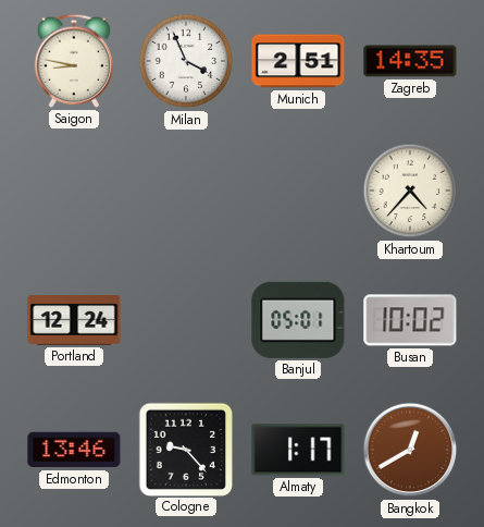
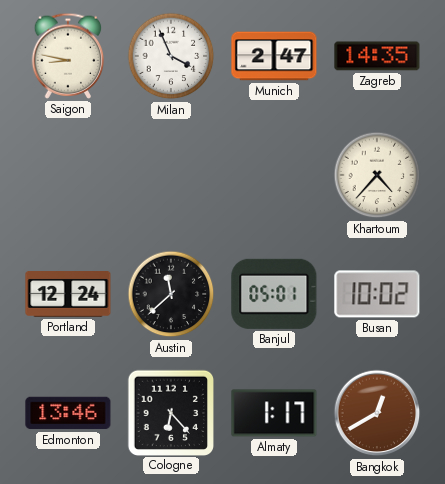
Munich: 2:51 -> 2:47 (274, 56)
Austin: none -> 11:38 (171, 294)
Cologne: 9:23 -> 6:23 (170, 412)
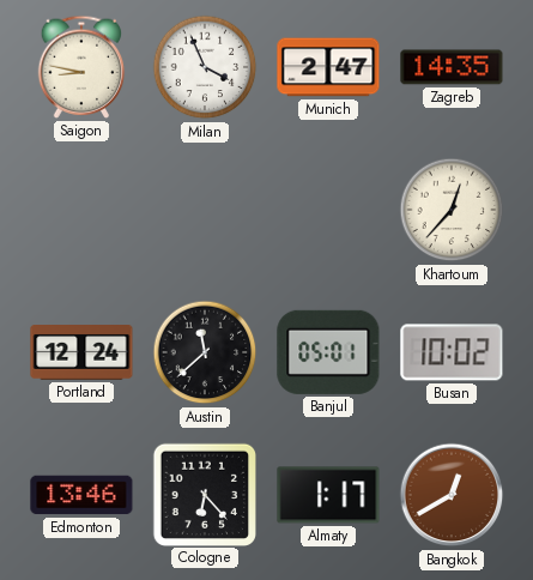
Khartoum: 4:37 -> 12:37 (452, 210)
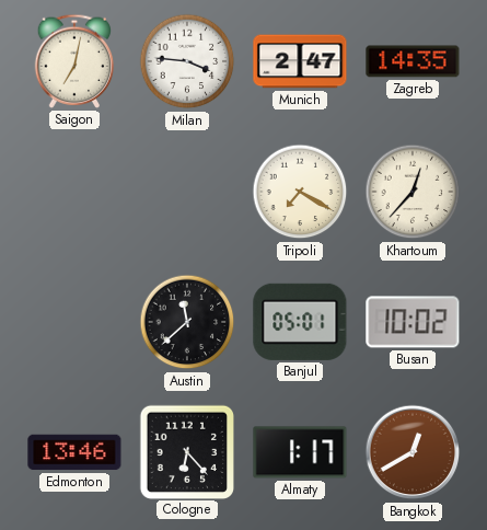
Saigon: 8:47 -> 7:02 (74, 61)
Milan: 3:56 -> 3:46 (187, 61)
Tripoli: none -> 7:20 (300, 192)
Portland: 12:24 -> none (81, 354)
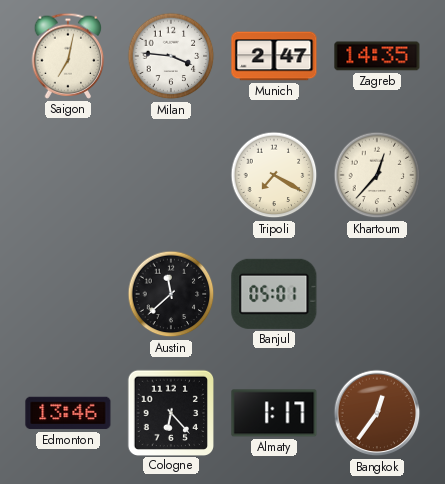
Busan: 10:02 -> none (413, 322)
Bangkok: 12:40 -> 12:36 (377, 413)
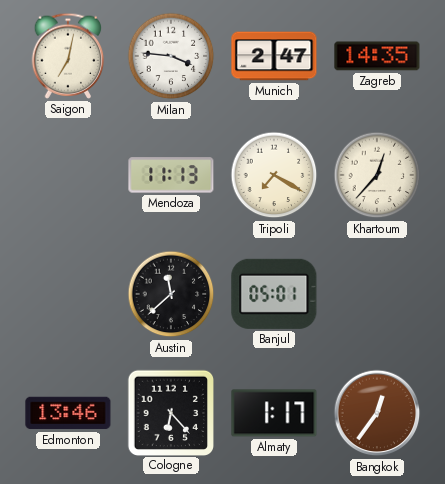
Mendoza: none -> 11:13 (171, 175)
